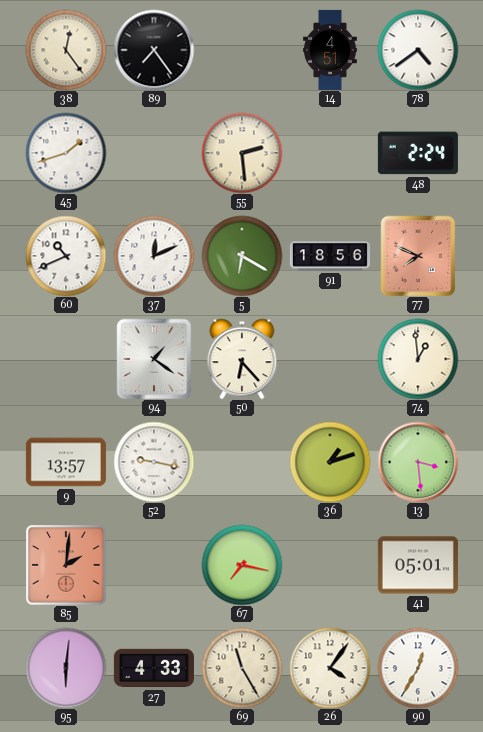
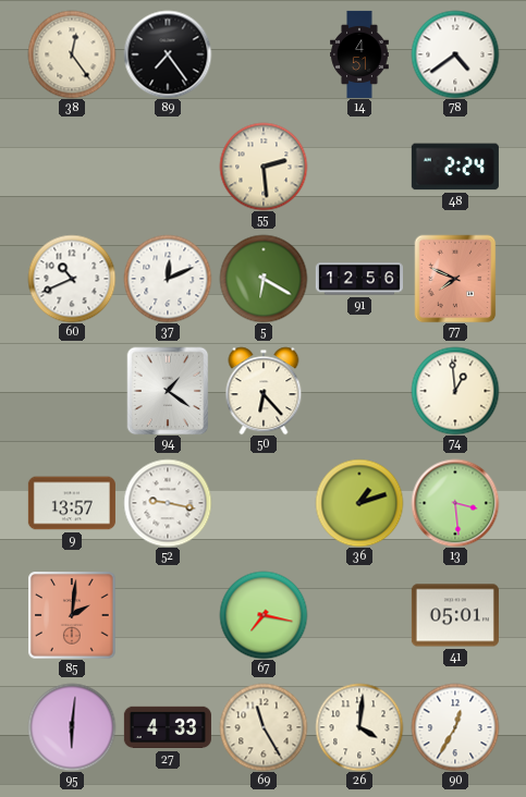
45: 1:42 -> none (66, 153)
91: 18:56 -> 12:56 (359, 279)
26: 4:06 -> 4:01 (359, 727)
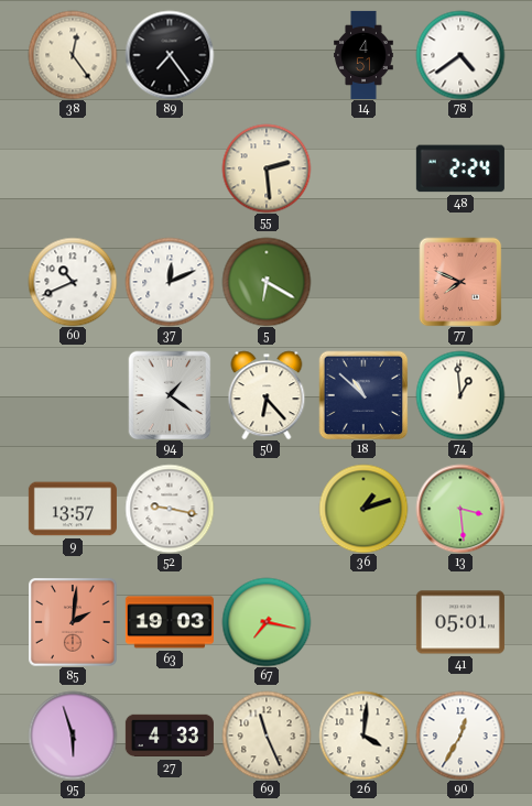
91: 12:56 -> none (359, 279)
18: none -> 10:52 (363, 395)
63: none -> 19:03 (170, 622)
95: 6:01 -> 5:57 (73, 736)
69: 11:25 -> 11:26 (267, 736)
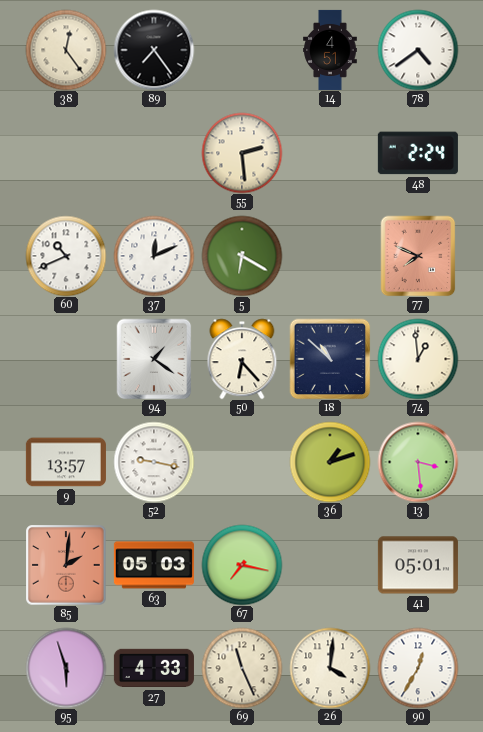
63: 19:03 -> 05:03 (154, 565)
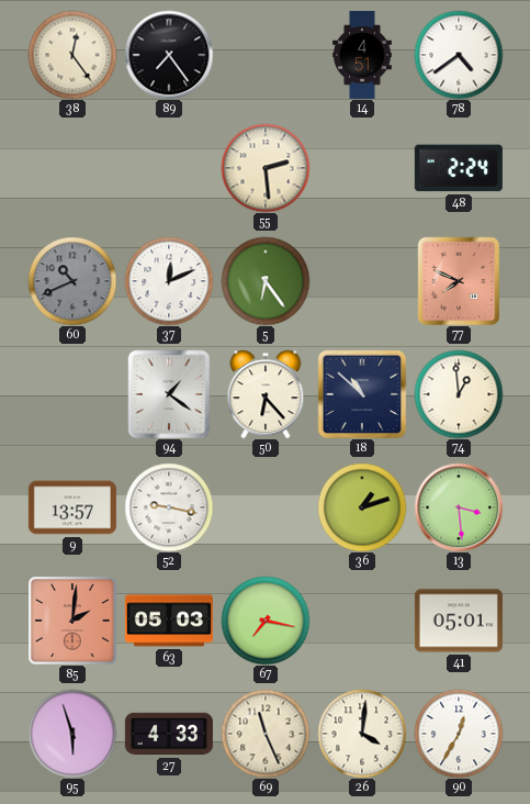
60 dial: white -> grey (72, 281)
5: 6:20 -> 6:24 (266, 281)
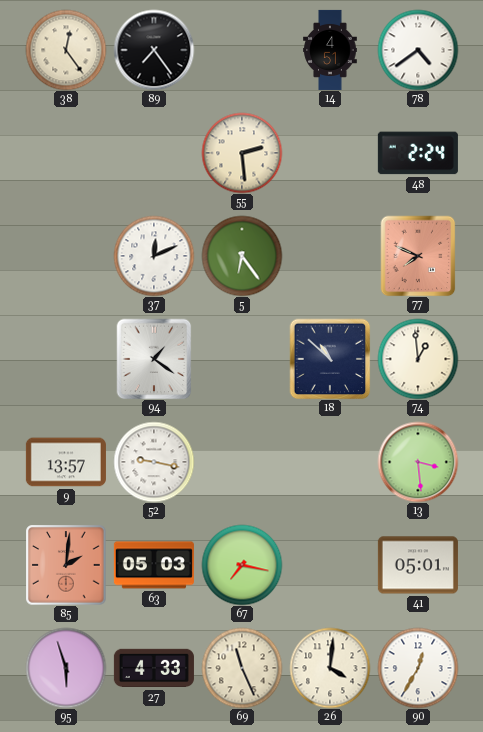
60: 10:41 -> none (72, 281)
50: 6:23 -> none (266, 394)
36: 1:12 -> none (362, 507)
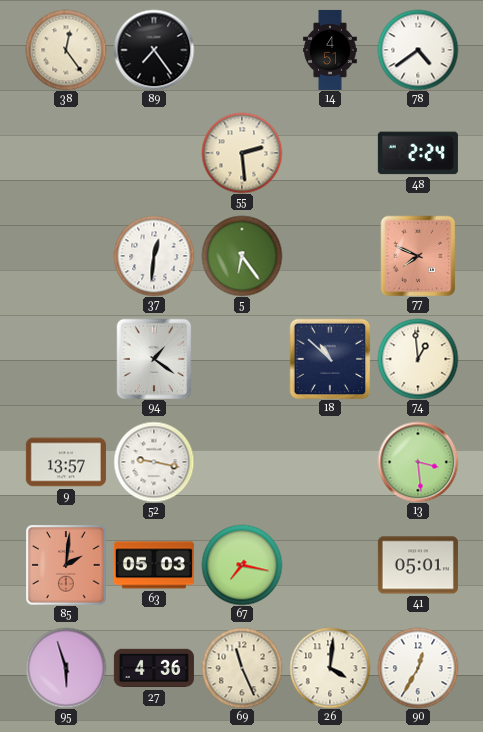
37: 12:11 -> 12:31 (154, 256)
27: 4:33 -> 4:36 (154, 668)
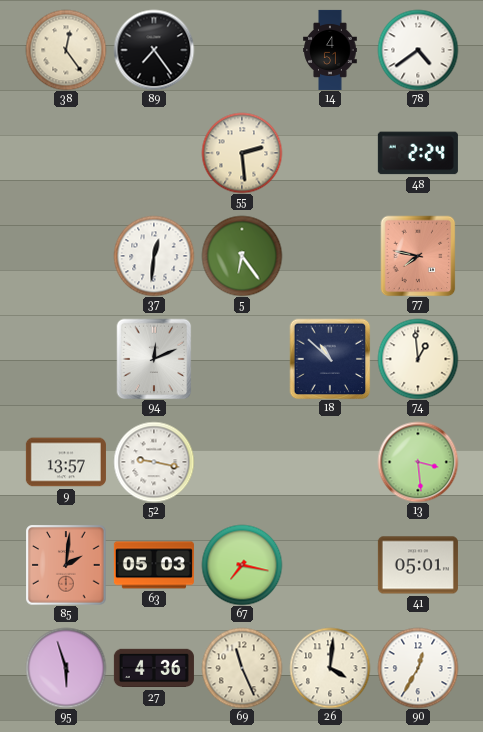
77: 7:49 -> 7:47 (418, 256)
94: 1:21 -> 12:11 (154, 359)
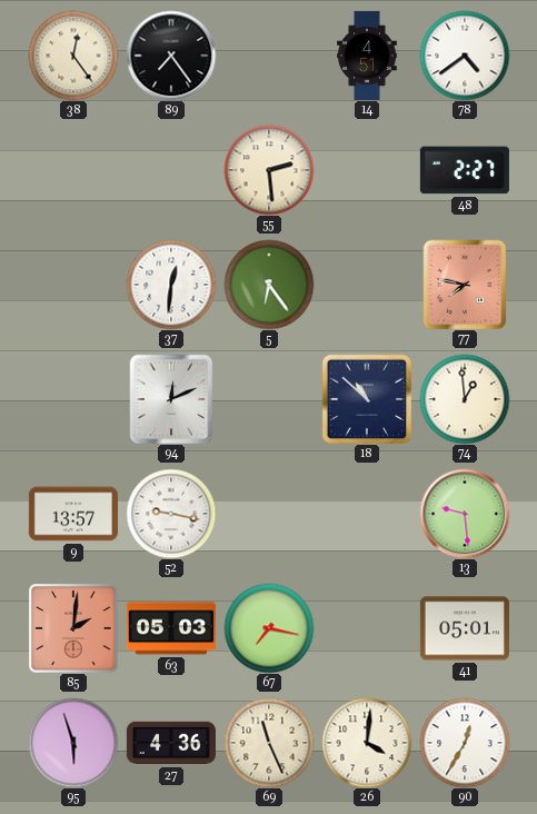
48: 2:24 -> 2:27 (465, 170)
13: 3:29 -> 9:29 (465, 514)
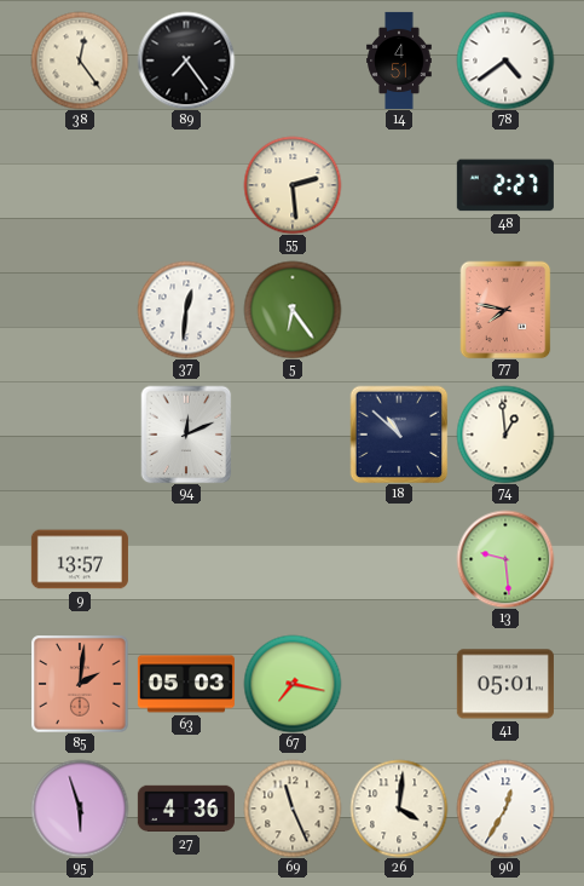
52: 9:17 -> none (171, 514)
